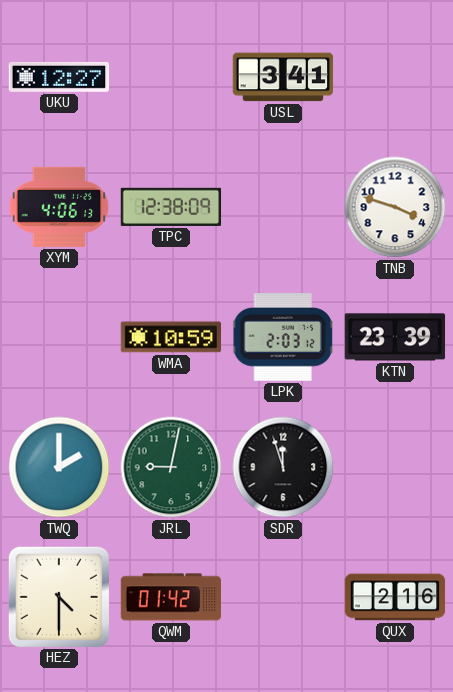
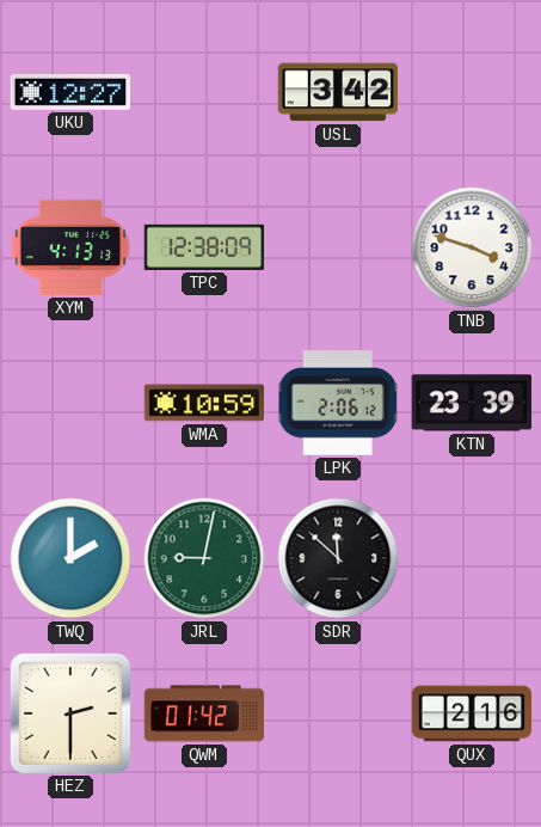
USL: 3:41 -> 3:42 (338, 92)
XYM: 4:06 -> 4:13 (70, 247)
LPK: 2:03 -> 2:06 (338, 403)
SDR: 11:57 -> 11:52 (338, 558)
HEZ: 4:30 -> 2:30 (69, 712)
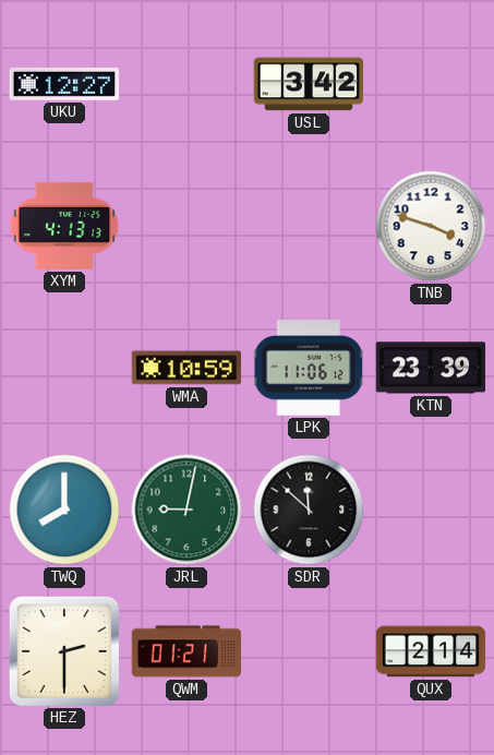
TPC: 12:38 -> none (204, 247)
LPK: 2:06 -> 11:06 (309, 368)
TWQ: 2:00 -> 8:00 (64, 510)
QWM: 01:42 -> 01:21 (186, 651)
QUX: 2:16 -> 2:14 (431, 651)
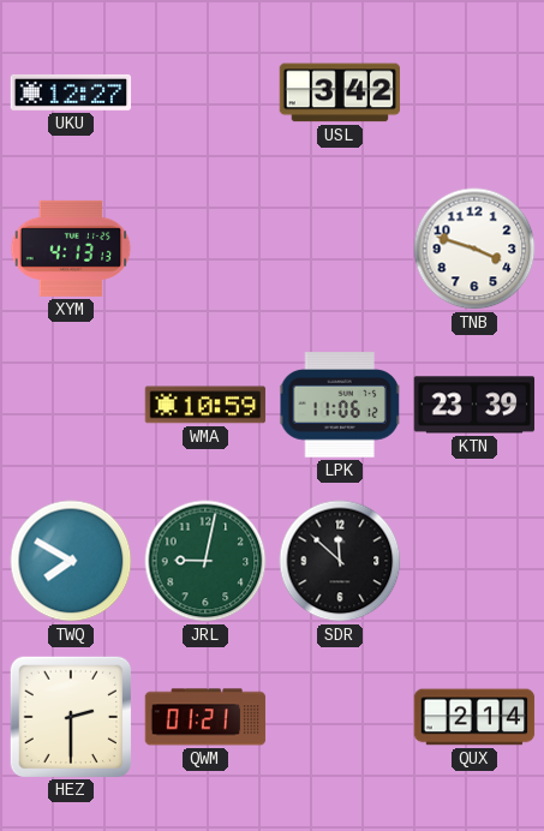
TWQ: 8:00 -> 7:50 (71, 561)
